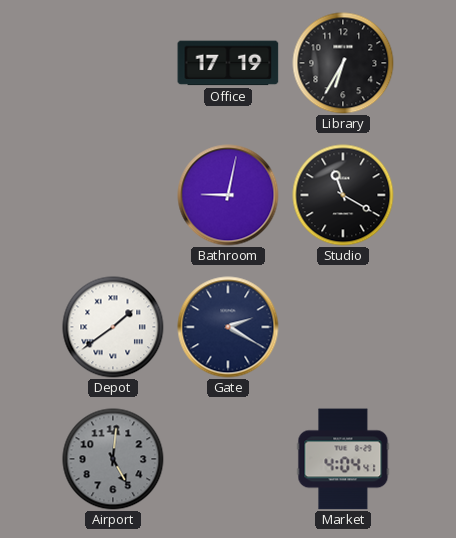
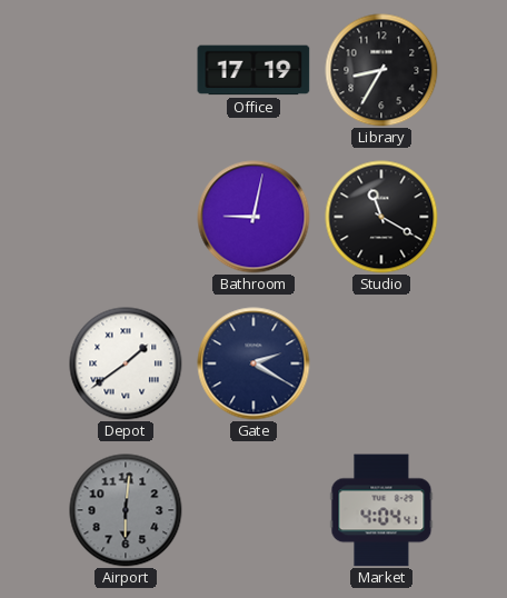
Library: 6:35 -> 8:35 (381, 70)
Airport: 5:01 -> 6:01 (126, 510)
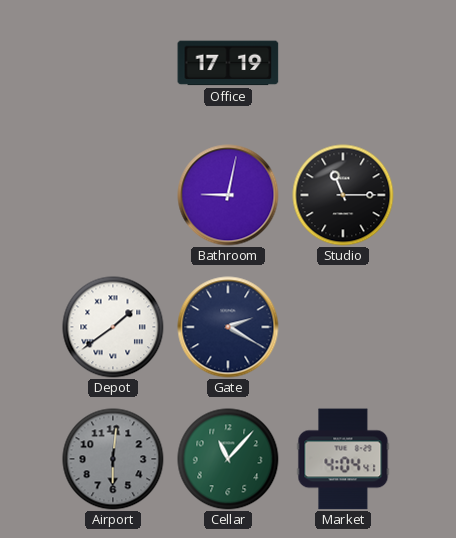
Library: 8:35 -> none (381, 70)
Studio: 11:20 -> 11:15 (343, 195)
Cellar: none -> 11:07 (228, 459)
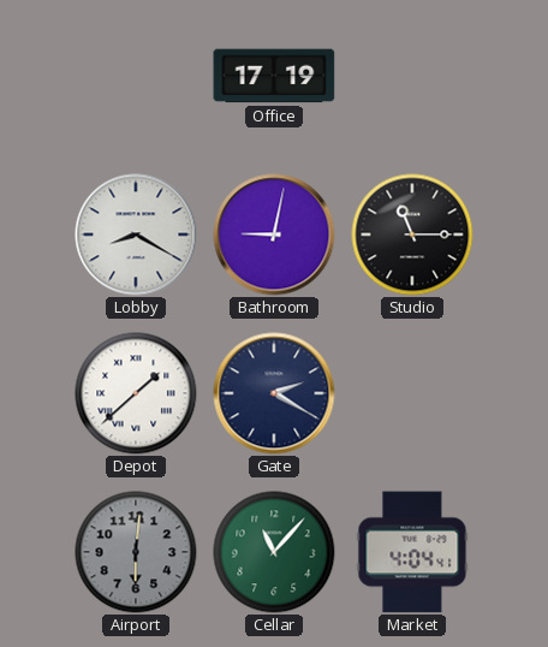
Lobby: none -> 8:20 (136, 235)
Depot: 1:39 -> 1:38 (136, 393)
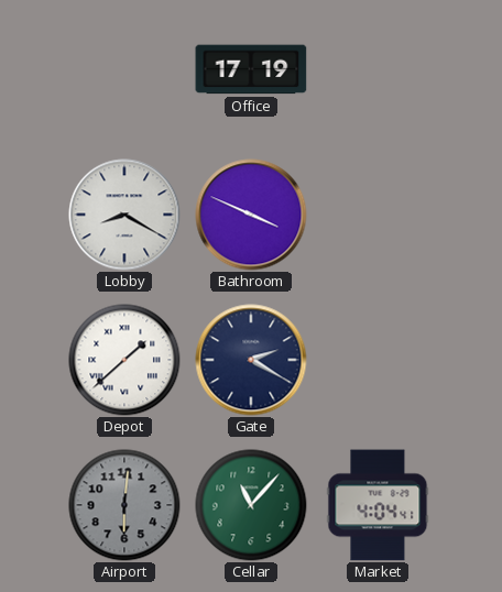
Bathroom: 9:02 -> 3:49 (251, 215)
Studio: 11:15 -> none (412, 235)
